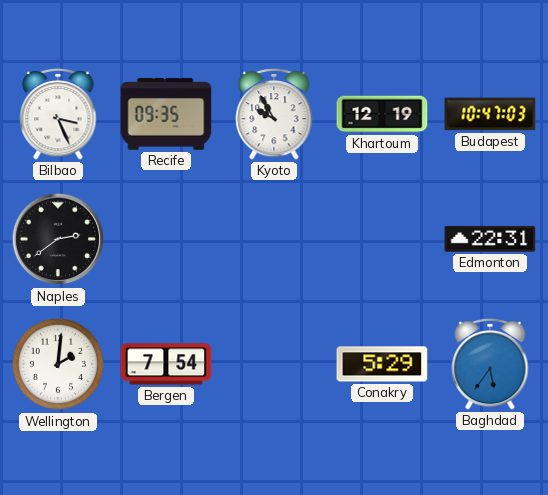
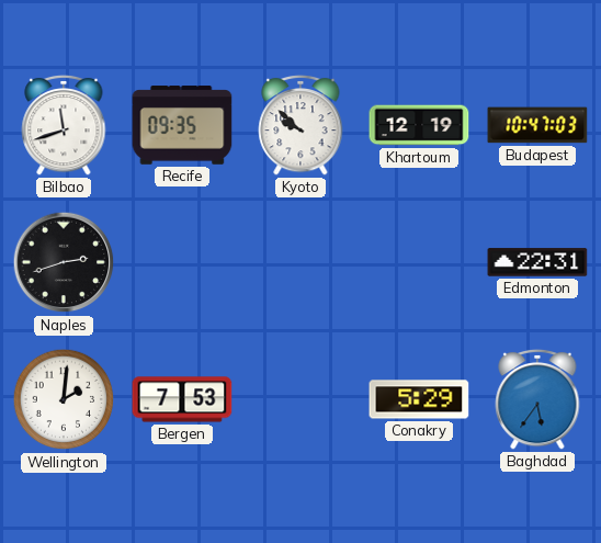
Bilbao: 3:26 -> 11:42 (64, 125)
Kyoto: 9:55 -> 9:52 (300, 125)
Naples: 2:39 -> 2:42 (64, 262)
Bergen: 7:54 -> 7:53 (182, 399)
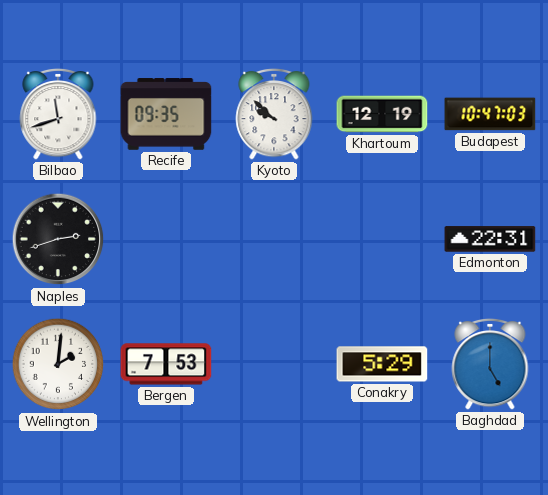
Baghdad: 5:36 -> 5:00 (490, 364)
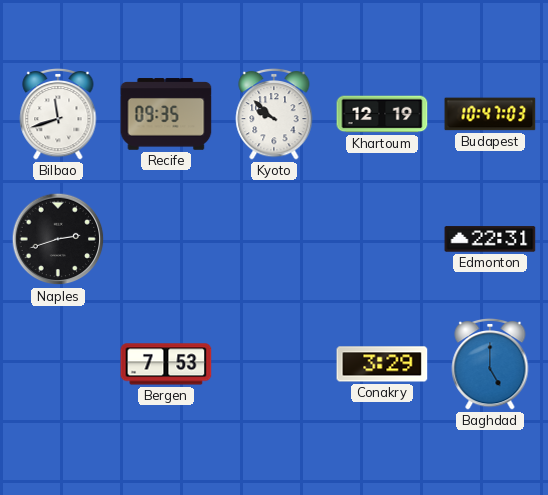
Wellington: 2:01 -> none (58, 364)
Conakry: 5:29 -> 3:29 (382, 364)
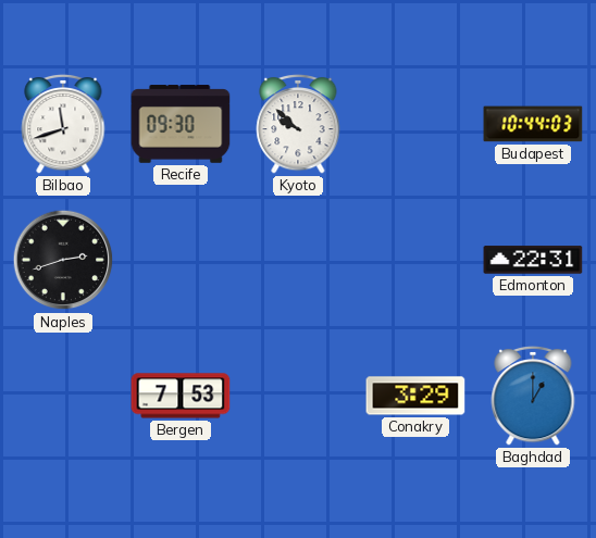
Recife: 09:35 -> 09:30 (181, 124)
Khartoum: 12:19 -> none (382, 114)
Budapest: 10:47 -> 10:44 (533, 124)
Baghdad: 5:00 -> 1:00 (533, 396)
